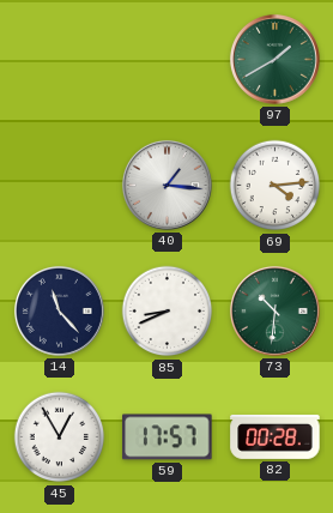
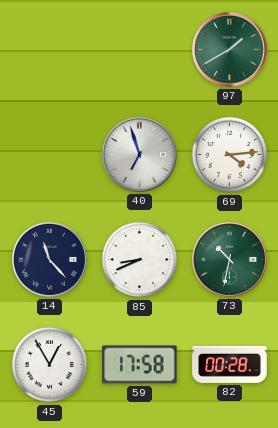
40: 1:16 -> 6:57 (139, 154)
73: 10:31 -> 10:32 (229, 259)
59: 17:57 -> 17:58 (140, 365)
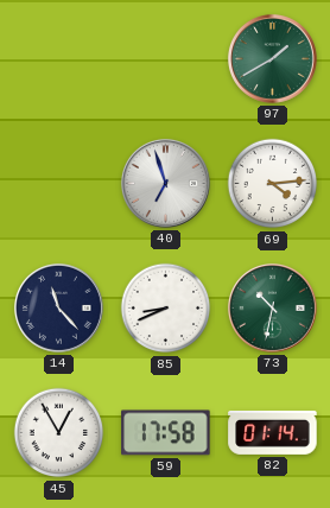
82: 00:28 -> 01:14 (273, 432)
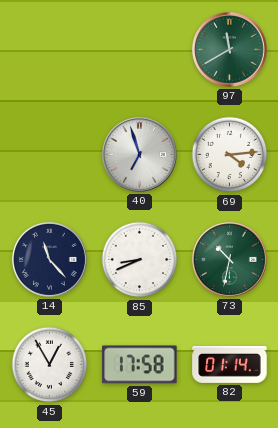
97: 1:40 -> 11:40 (229, 49)
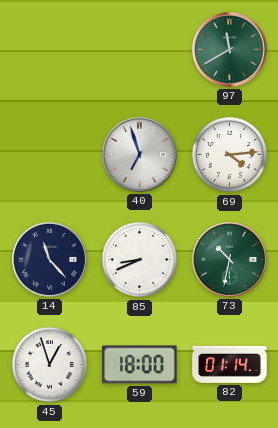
45: 12:55 -> 12:57 (50, 365)
59: 17:58 -> 18:00 (140, 365)
